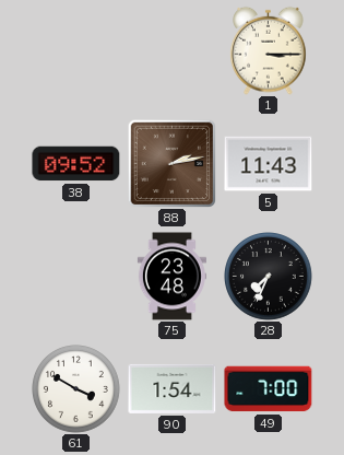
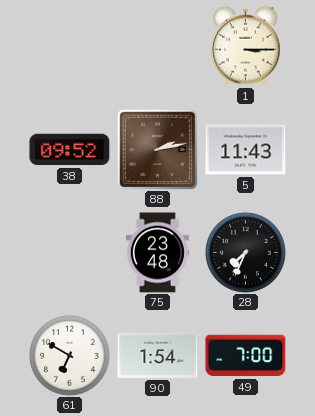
61: 3:50 -> 6:50 (70, 356)
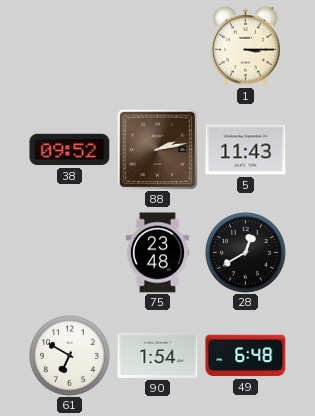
28: 7:34 -> 12:40 (246, 253)
49: 7:00 -> 6:48 (246, 356)
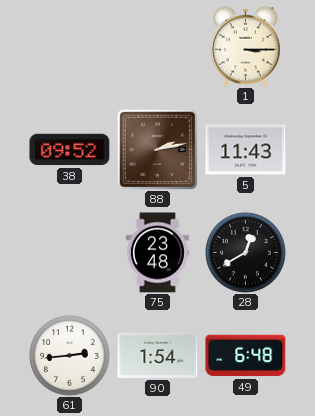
61: 6:50 -> 2:44 (70, 356)
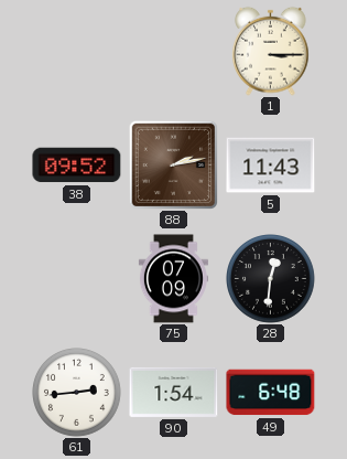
75: 23:48 -> 07:09 (173, 279)
28: 12:40 -> 12:31 (271, 279)
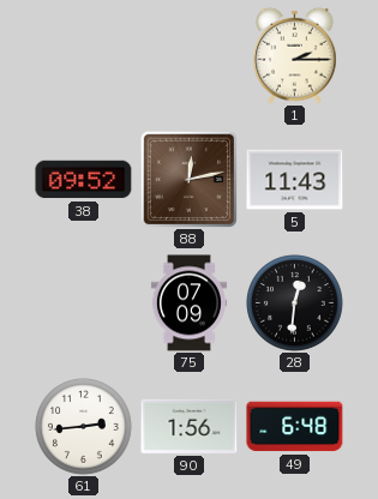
1: 3:15 -> 2:15 (295, 55)
88: 2:13 -> 12:13 (188, 179)
90: 1:54 -> 1:56 (190, 426)
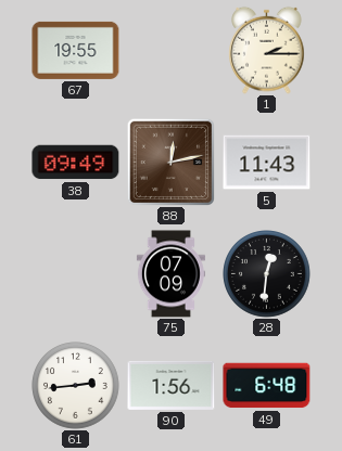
67: none -> 19:55 (76, 50)
38: 09:52 -> 09:49 (76, 163)
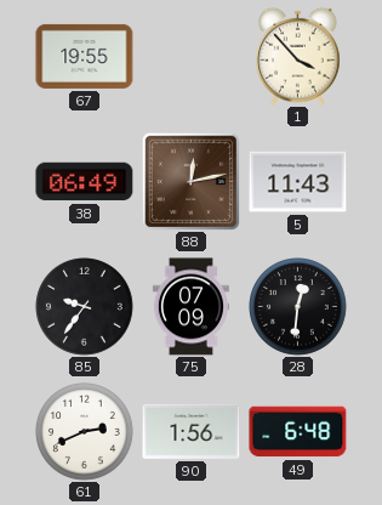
1: 2:15 -> 3:53 (298, 56)
38: 09:49 -> 06:49 (85, 182)
85: none -> 9:36 (85, 307)
61: 2:44 -> 2:41 (85, 432)
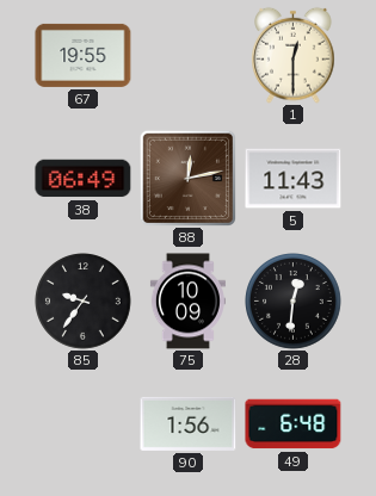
1: 3:53 -> 12:30 (294, 55)
75: 07:09 -> 10:09 (187, 302)
61: 2:41 -> none (85, 432)
